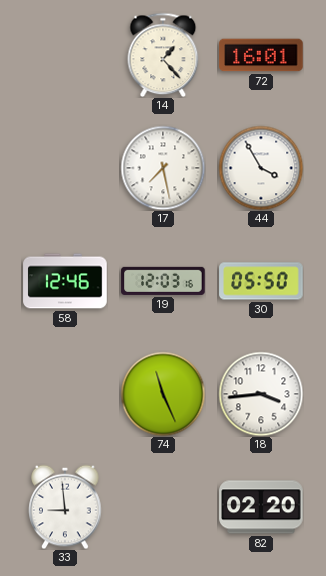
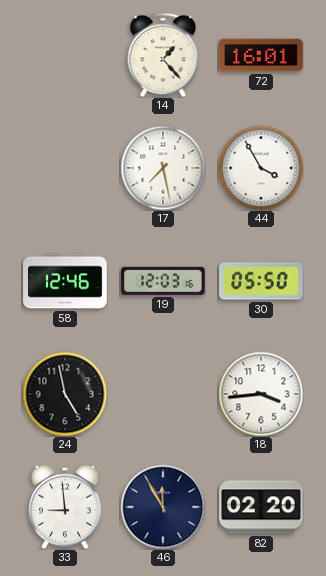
24: none -> 4:58 (65, 394)
74: 11:26 -> none (163, 394)
46: none -> 11:55 (163, 507)
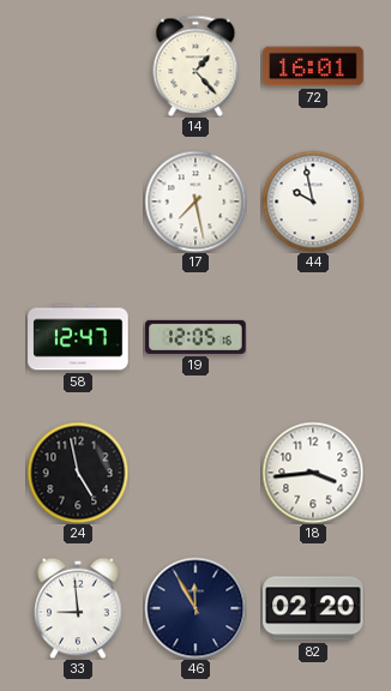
44: 3:55 -> 9:58 (313, 202)
58: 12:46 -> 12:47 (78, 337)
19: 12:03 -> 12:05 (195, 337)
30: 05:50 -> none (261, 281)
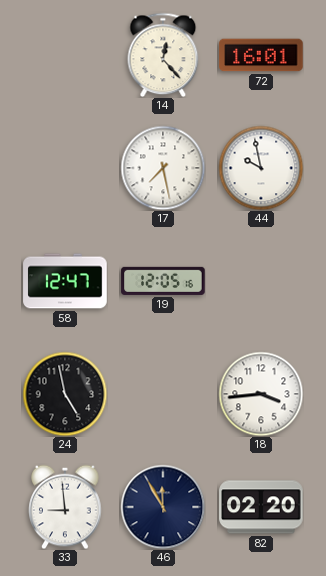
14: 1:23 -> 12:23 (163, 55)
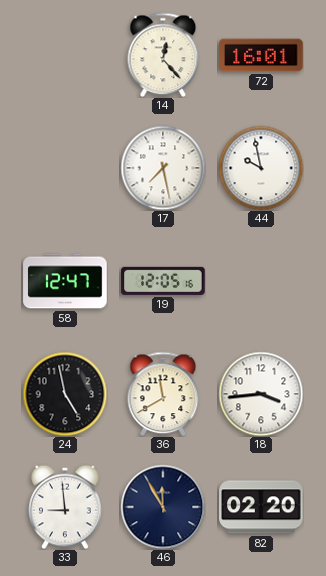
36: none -> 11:40 (163, 394)
